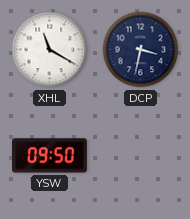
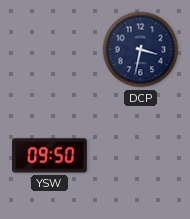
XHL: 11:20 -> none (50, 50)
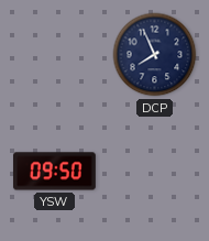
DCP: 3:32 -> 7:56 (155, 55)
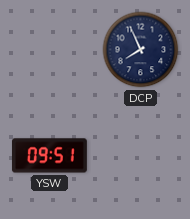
YSW: 09:50 -> 09:51 (49, 156)
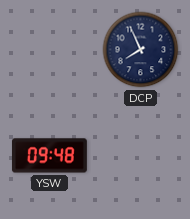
YSW: 09:51 -> 09:48 (49, 156)
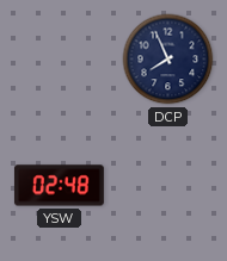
YSW: 09:48 -> 02:48 (59, 186)
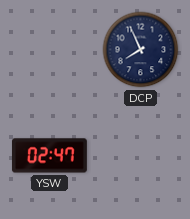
YSW: 02:48 -> 02:47 (49, 156)
